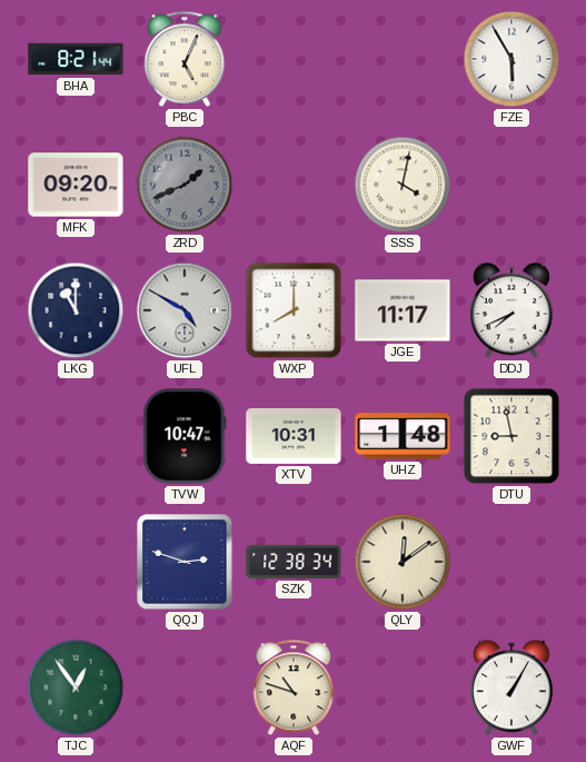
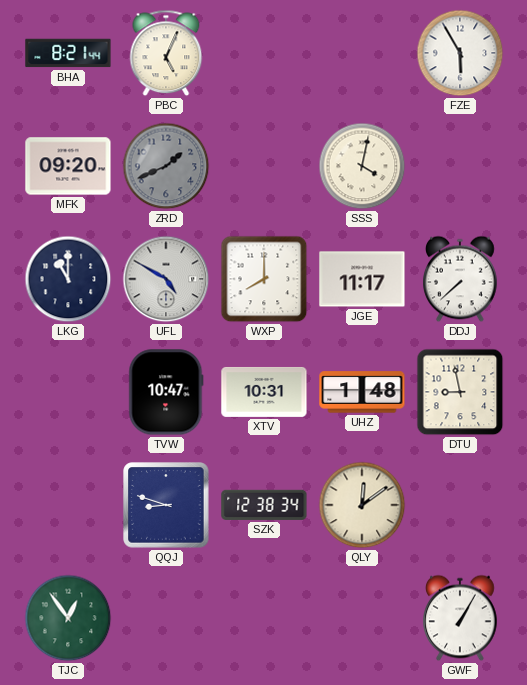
DDJ: 7:41 -> 7:38 (461, 279)
QQJ: 2:48 -> 8:48 (166, 505)
AQF: 10:48 -> none (294, 687)
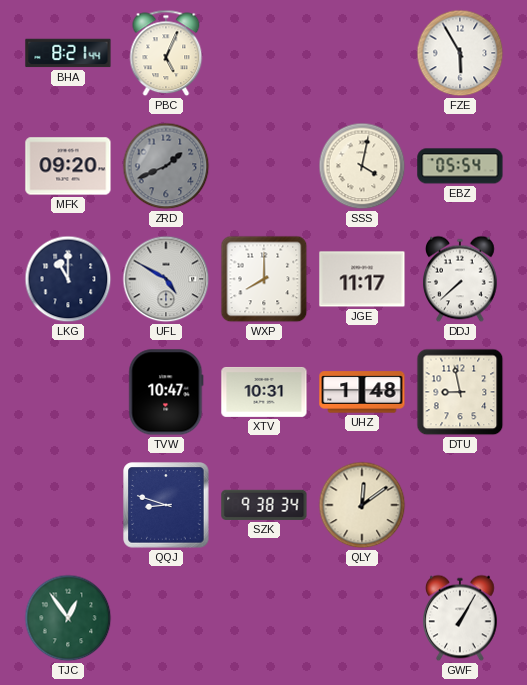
EBZ: none -> 05:54 (460, 166)
SZK: 12:38 -> 9:38 (264, 505)
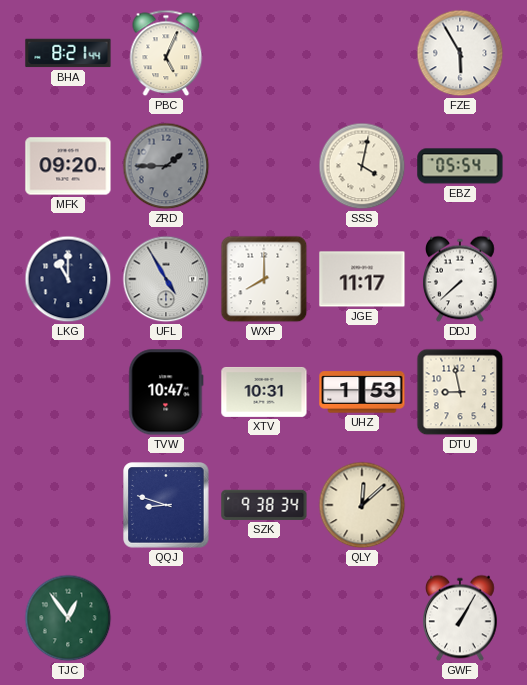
ZRD: 1:41 -> 1:45 (166, 166)
UFL: 4:50 -> 4:55 (166, 279)
UHZ: 1:48 -> 1:53 (362, 392)
QLY: 12:09 -> 12:08 (362, 505)
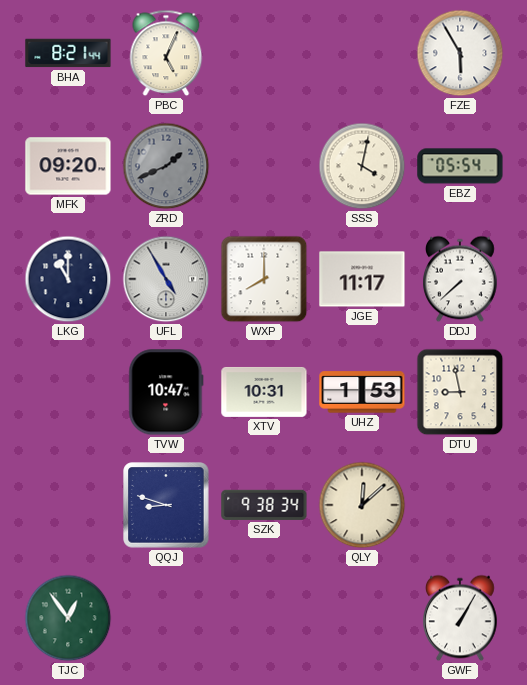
ZRD: 1:45 -> 1:41 (166, 166)
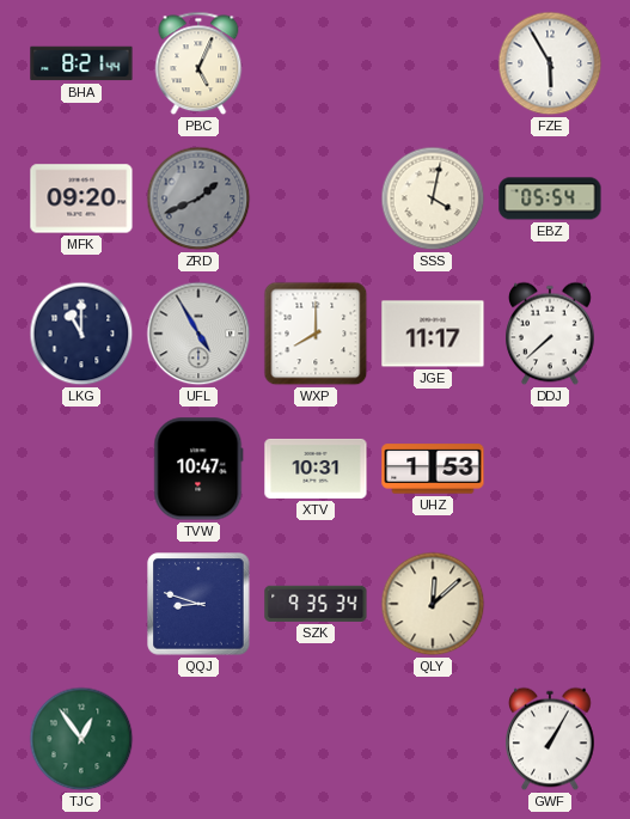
DTU: 8:58 -> none (460, 392)
SZK: 9:38 -> 9:35 (316, 604)
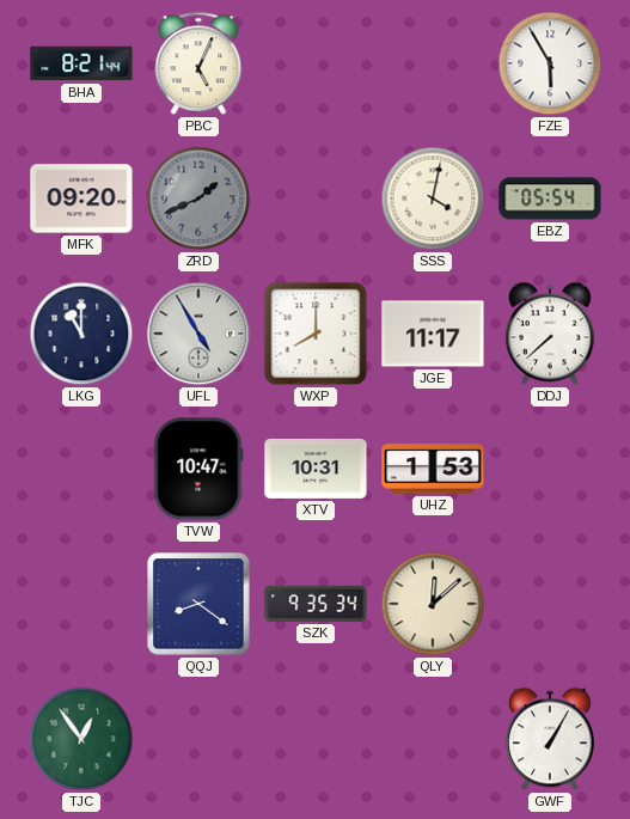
QQJ: 8:48 -> 8:21 (198, 604)
